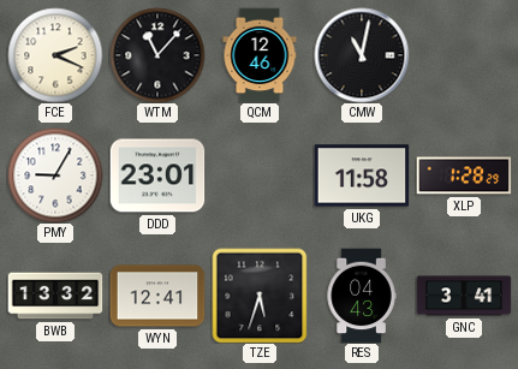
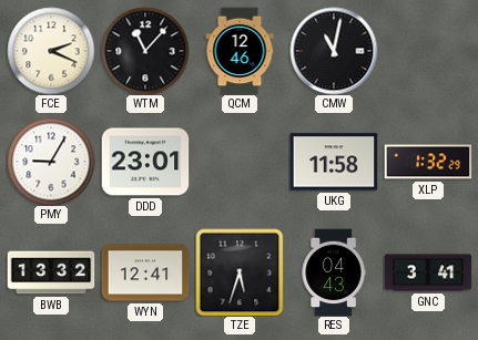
XLP: 1:28 -> 1:32 (428, 162)
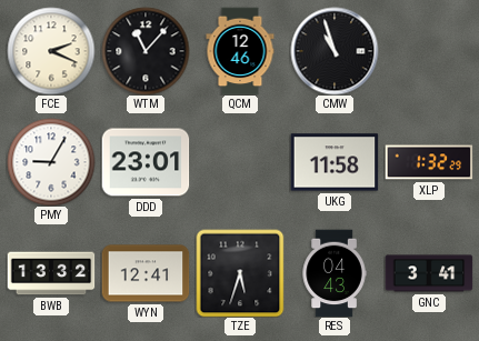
CMW: 11:02 -> 10:57 (335, 51)
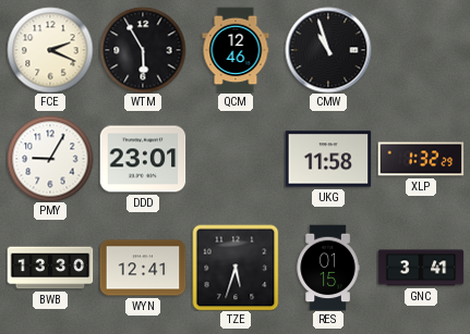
WTM: 11:07 -> 5:55 (143, 50)
BWB: 13:32 -> 13:30 (50, 268)
RES: 04:43 -> 01:15 (328, 268)
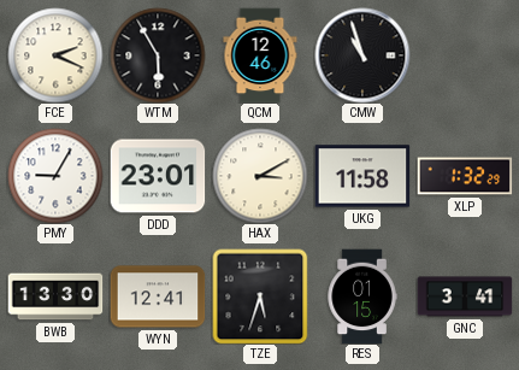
HAX: none -> 3:10 (260, 176)
